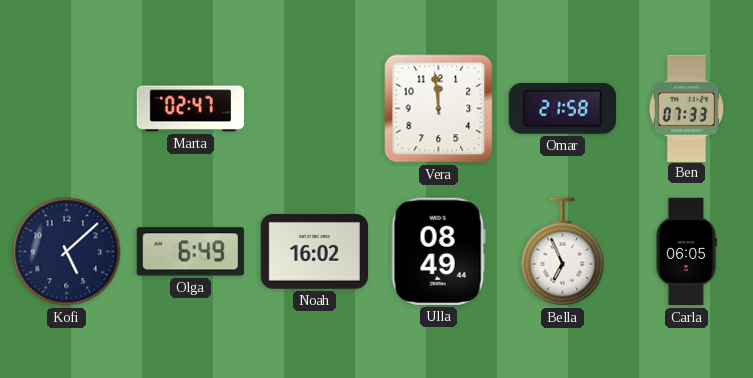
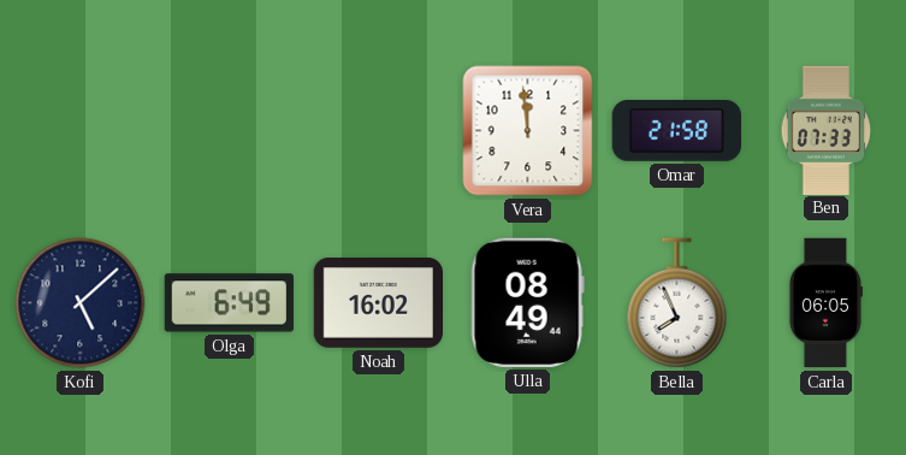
Marta: 02:47 -> none (191, 109)
Bella: 6:56 -> 7:56 (677, 303)
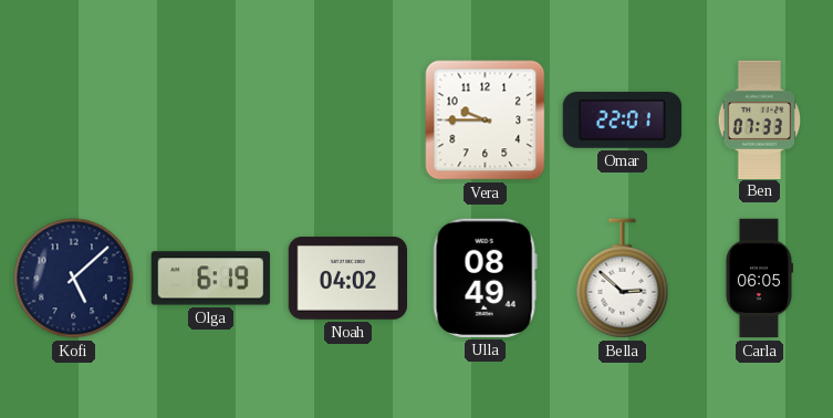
Vera: 11:59 -> 9:45 (486, 121)
Omar: 21:58 -> 22:01 (622, 121)
Olga: 6:49 -> 6:19 (210, 279)
Noah: 16:02 -> 04:02 (347, 279)
Bella: 7:56 -> 2:52 (623, 279)
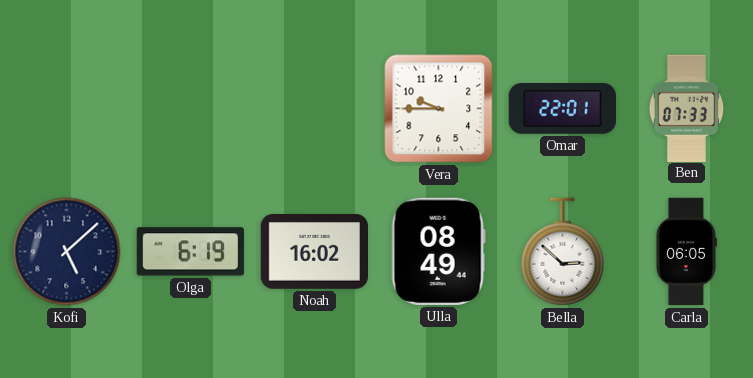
Noah: 04:02 -> 16:02 (314, 252)
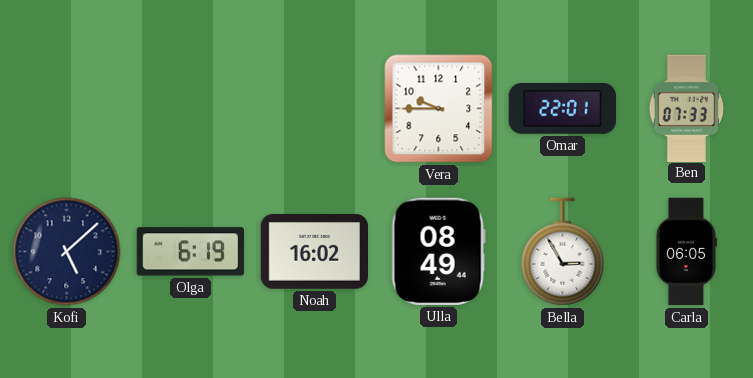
Bella: 2:52 -> 2:55 (563, 252)
